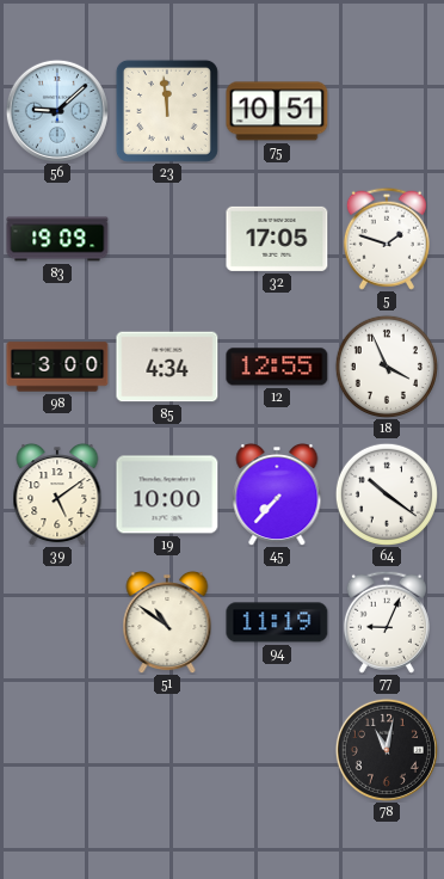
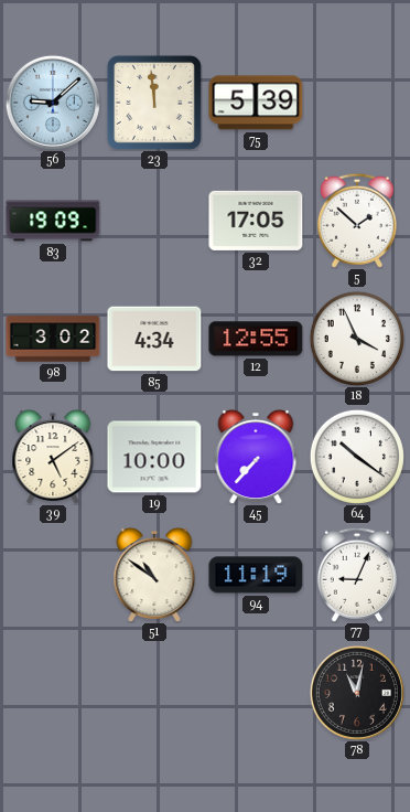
75: 10:51 -> 5:39 (256, 103)
5: 1:48 -> 1:52 (357, 221)
98: 3:00 -> 3:02 (53, 339)
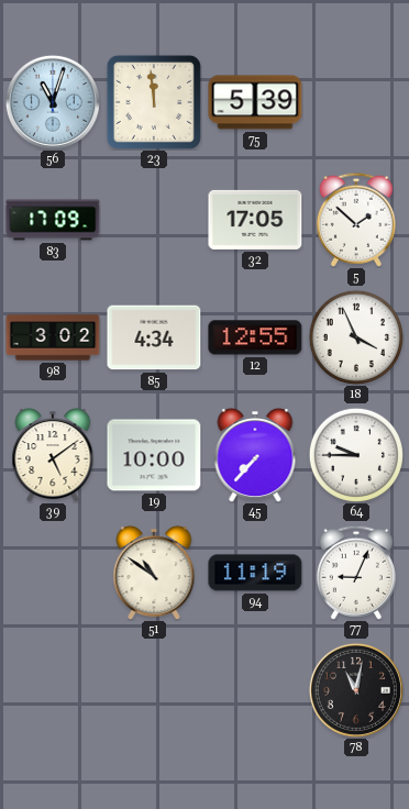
56: 9:08 -> 11:03 (53, 102)
83: 19:09 -> 17:09 (53, 220)
64: 10:21 -> 9:45 (356, 455)
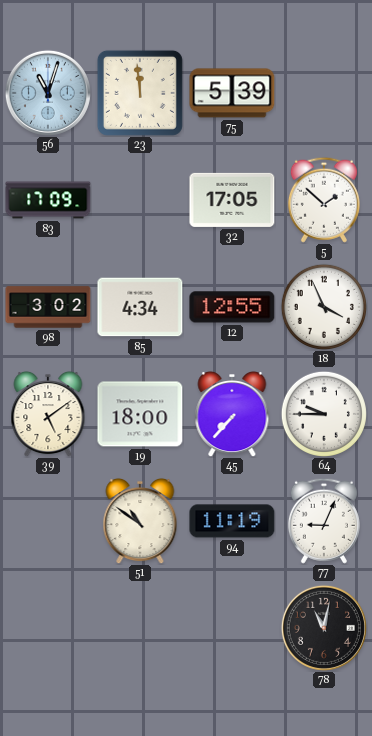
19: 10:00 -> 18:00 (140, 414)
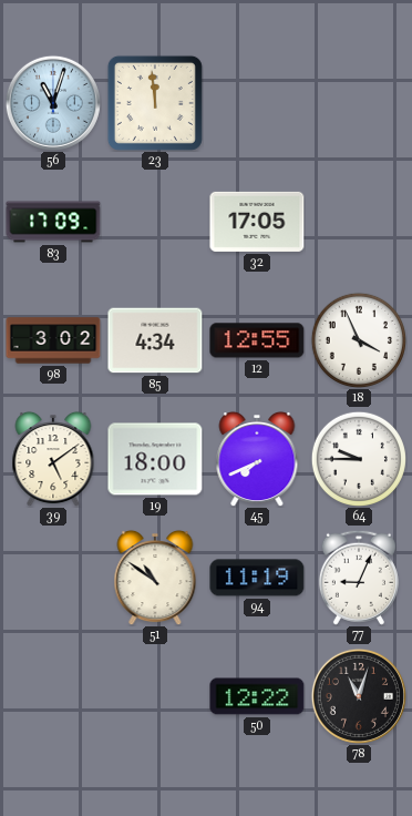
75: 5:39 -> none (232, 93)
5: 1:52 -> none (324, 200)
45: 7:37 -> 7:41 (257, 459)
50: none -> 12:22 (257, 696)
78: 11:02 -> 11:03 (359, 696)
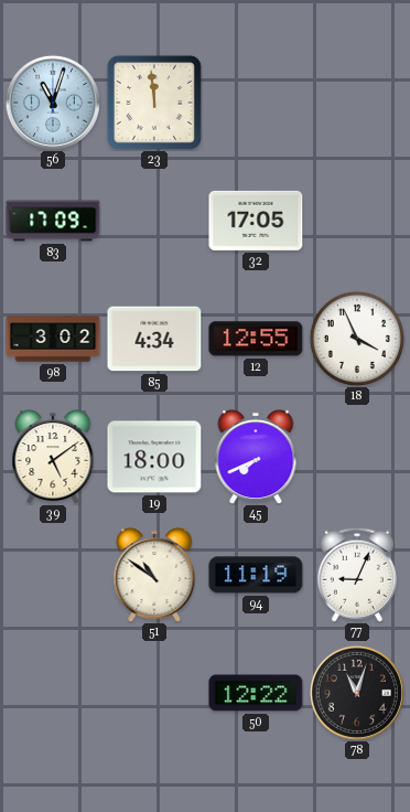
64: 9:45 -> none (359, 459)
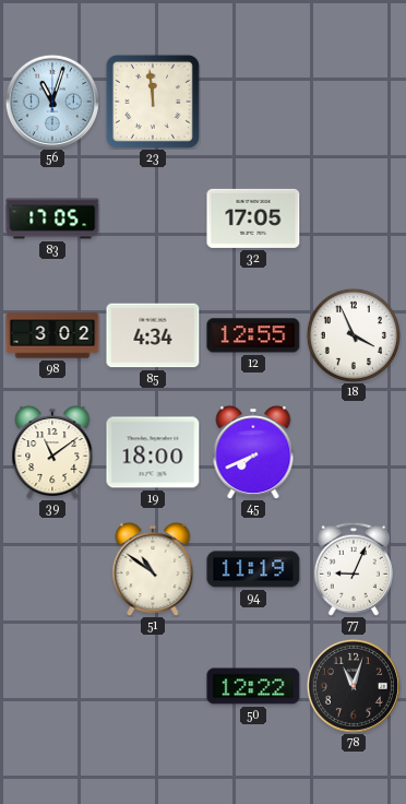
83: 17:09 -> 17:05 (52, 218)
39: 5:09 -> 11:09 (52, 452)
